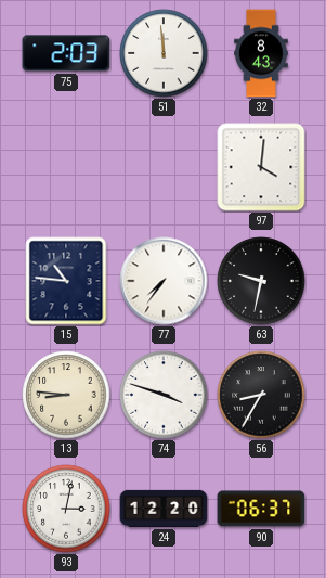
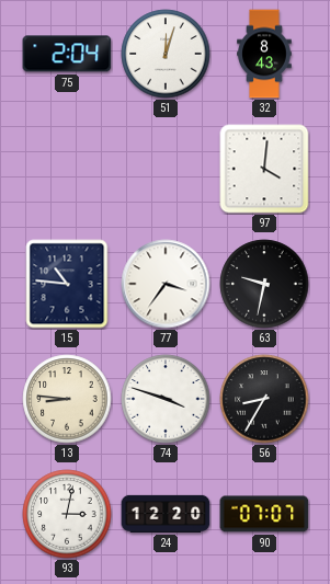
75: 2:03 -> 2:04 (67, 54)
51: 11:59 -> 12:03 (166, 54)
77: 7:36 -> 3:36 (166, 284)
90: 06:37 -> 07:07 (264, 514)
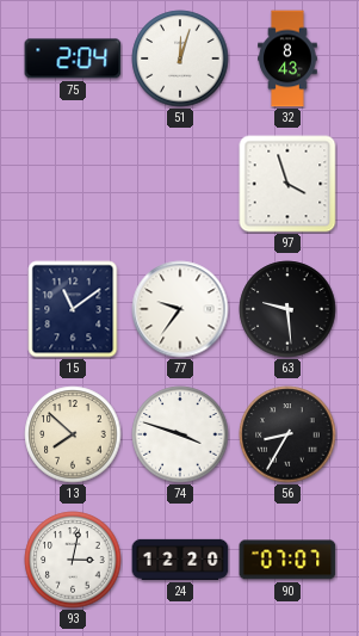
97: 4:01 -> 3:57 (287, 184)
15: 10:46 -> 11:09 (73, 309)
77: 3:36 -> 9:36 (180, 309)
63: 9:32 -> 9:29 (287, 309)
13: 8:46 -> 7:52 (73, 434)
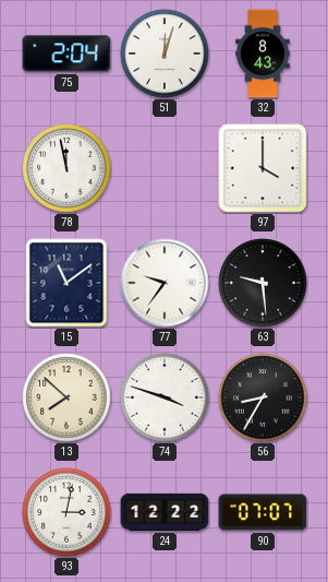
78: none -> 11:58 (66, 168)
97: 3:57 -> 4:00 (263, 168)
24: 12:20 -> 12:22 (165, 512)
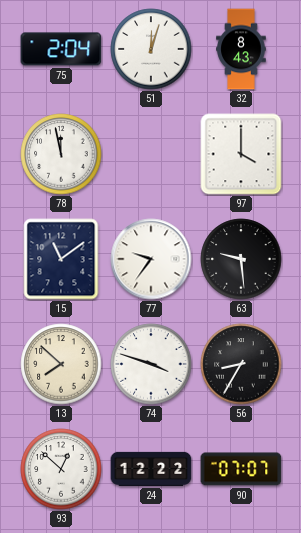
93: 3:02 -> 12:52 (61, 469)
